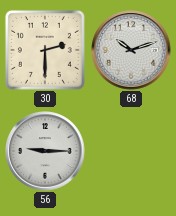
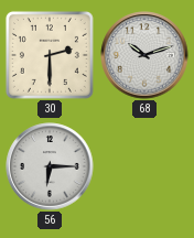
56: 9:15 -> 6:15 (50, 166)
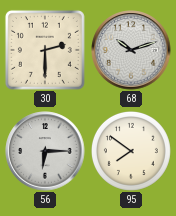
95: none -> 7:51 (131, 151)
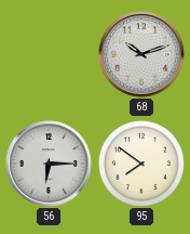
30: 2:30 -> none (45, 50)
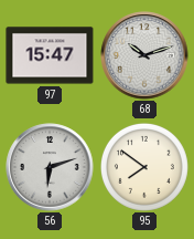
97: none -> 15:47 (50, 55)
56: 6:15 -> 6:12 (50, 167)
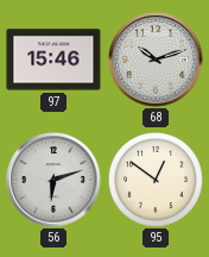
97: 15:47 -> 15:46 (53, 59)
95: 7:51 -> 12:51 (156, 180)
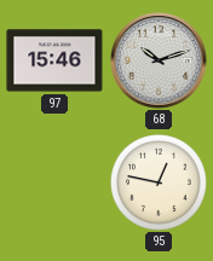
56: 6:12 -> none (53, 180)
95: 12:51 -> 12:47 (159, 182)
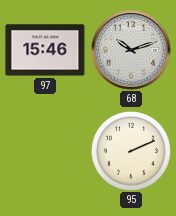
95: 12:47 -> 2:11 (131, 151)
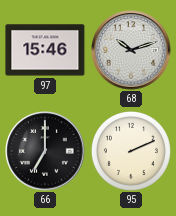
66: none -> 7:00 (45, 151)
